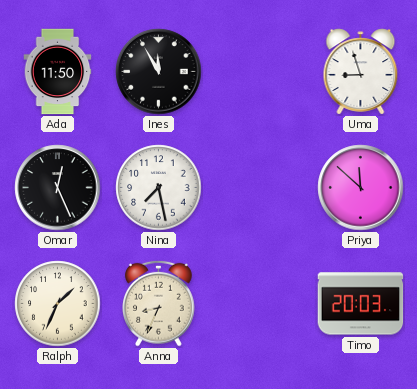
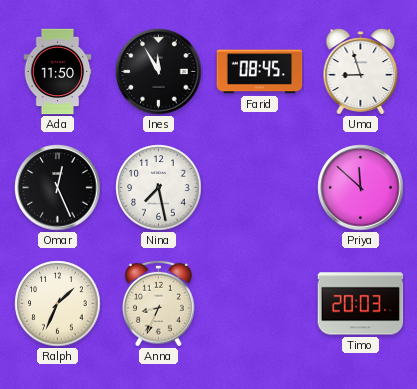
Farid: none -> 08:45 (260, 72)
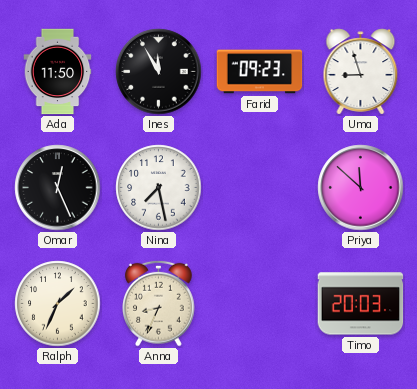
Farid: 08:45 -> 09:23 (260, 72)
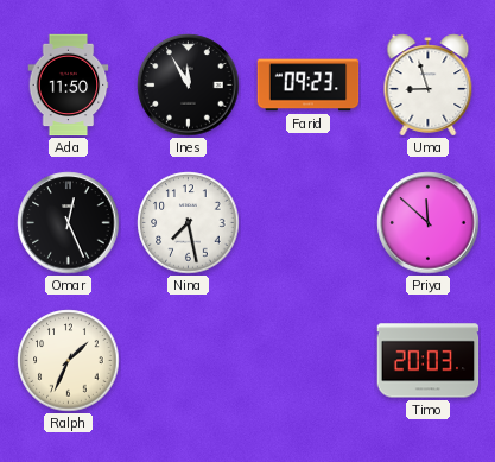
Anna: 8:34 -> none (159, 303)
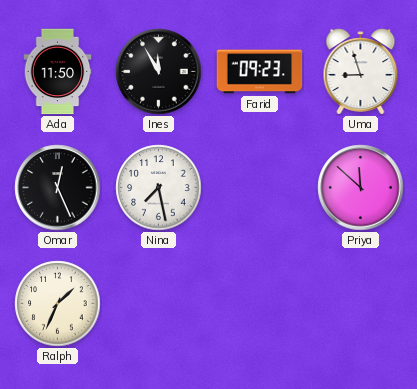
Timo: 20:03 -> none (429, 361)
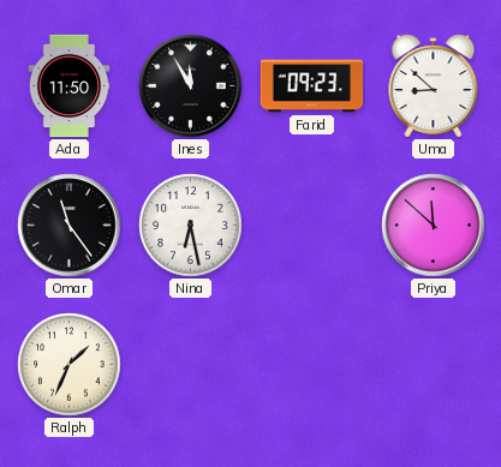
Uma: 8:57 -> 8:52 (434, 86)
Omar: 12:26 -> 11:24 (70, 226)
Nina: 7:28 -> 6:28 (191, 226)
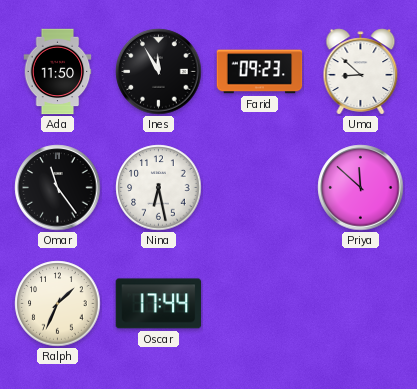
Oscar: none -> 17:44 (159, 304)
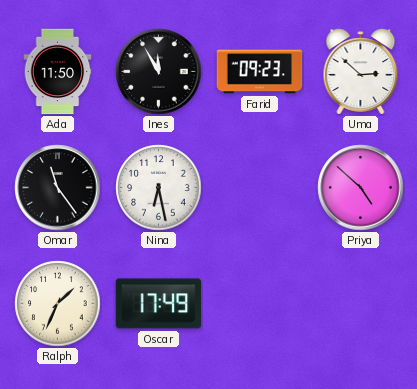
Uma: 8:52 -> 2:52 (361, 72)
Priya: 11:52 -> 4:52 (361, 188)
Oscar: 17:44 -> 17:49 (159, 304)
